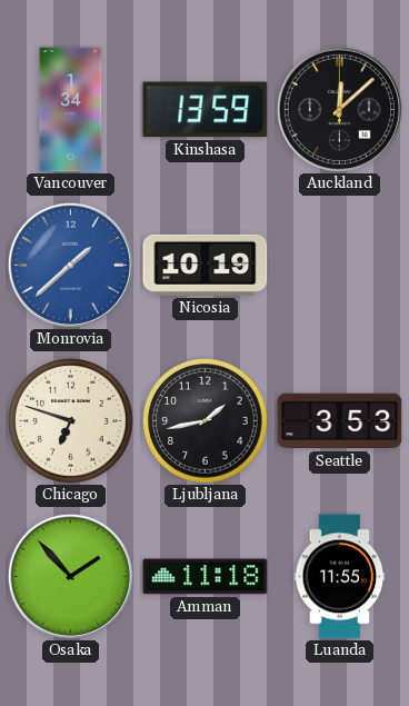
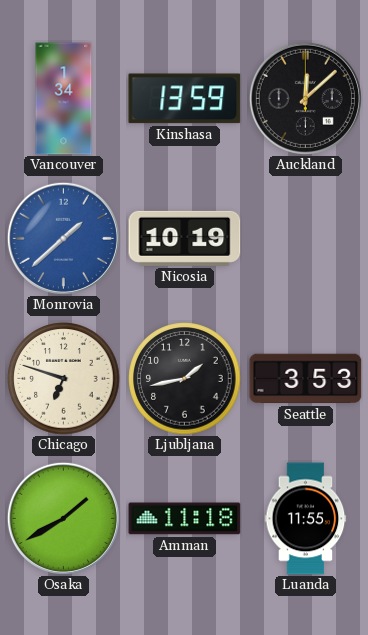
Osaka: 1:53 -> 1:40 (63, 518)
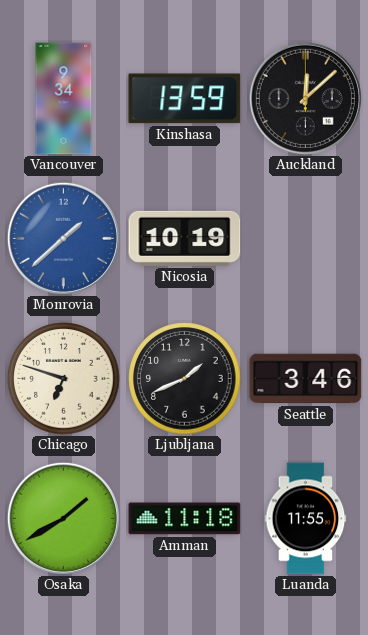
Vancouver: 1:34 -> 9:34 (64, 99)
Ljubljana: 1:43 -> 1:41 (185, 379)
Seattle: 3:53 -> 3:46 (306, 379)
